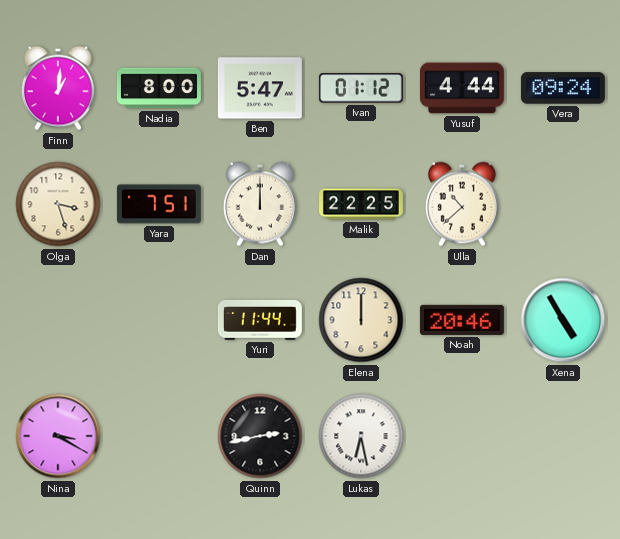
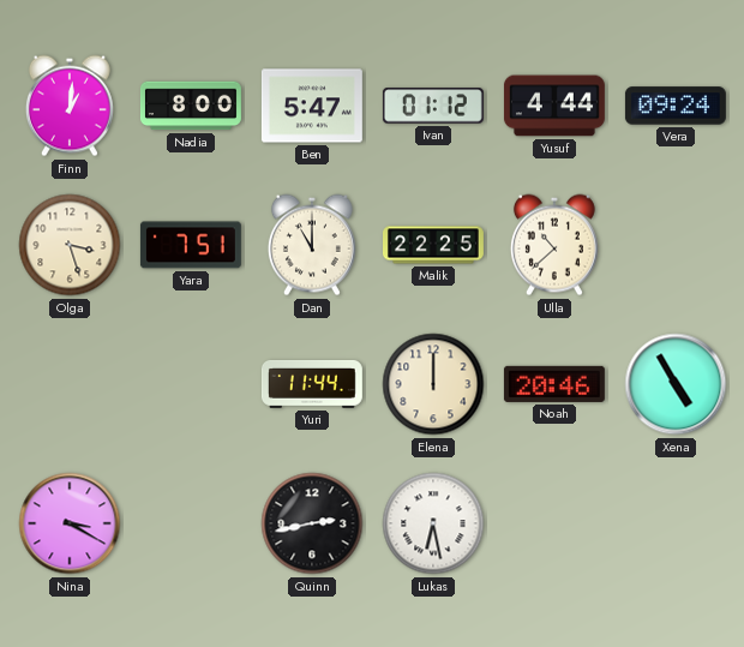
Dan: 12:00 -> 11:00 (312, 245)
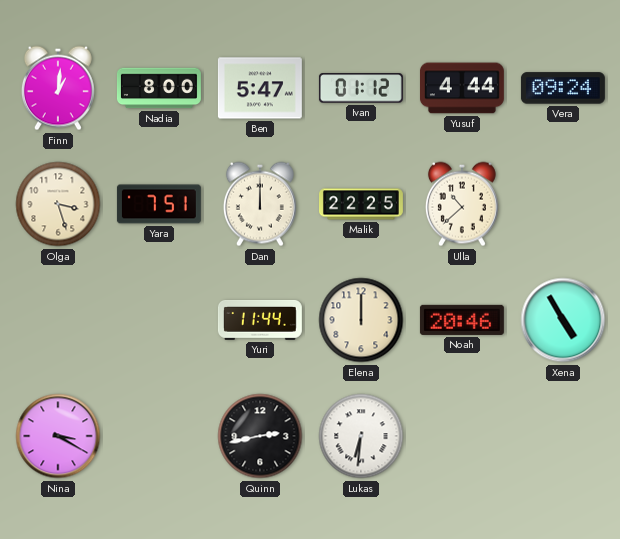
Dan: 11:00 -> 12:00 (260, 204)
Lukas: 6:28 -> 6:31 (361, 436)
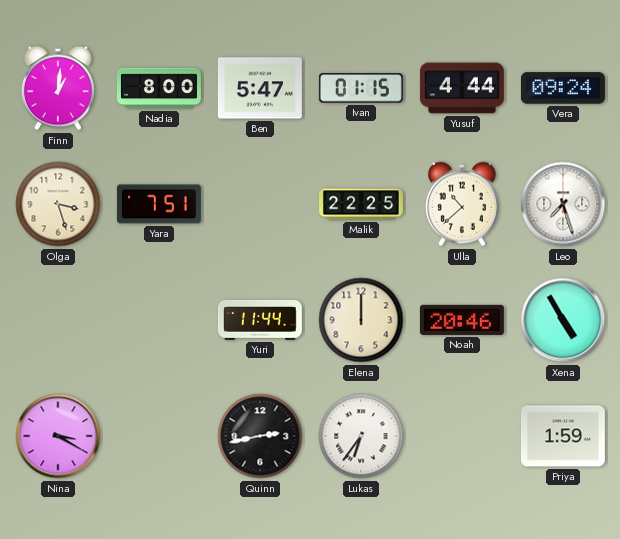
Ivan: 01:12 -> 01:15 (361, 88)
Dan: 12:00 -> none (260, 204)
Leo: none -> 7:27 (563, 204)
Lukas: 6:31 -> 6:36 (361, 436)
Priya: none -> 1:59 (563, 436)
